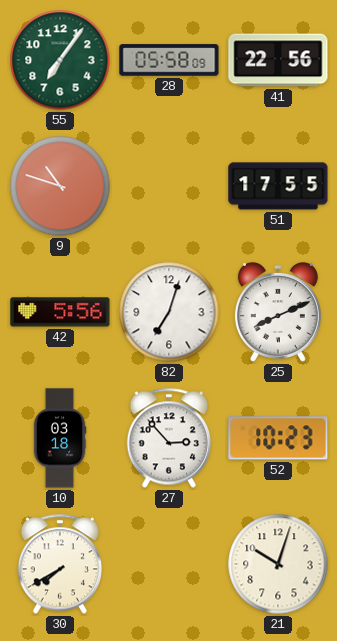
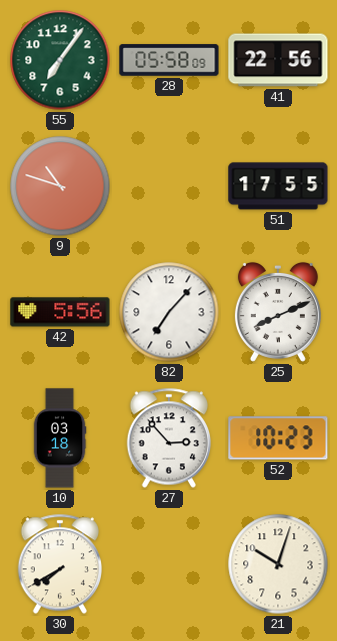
82: 7:03 -> 7:07 (169, 312)
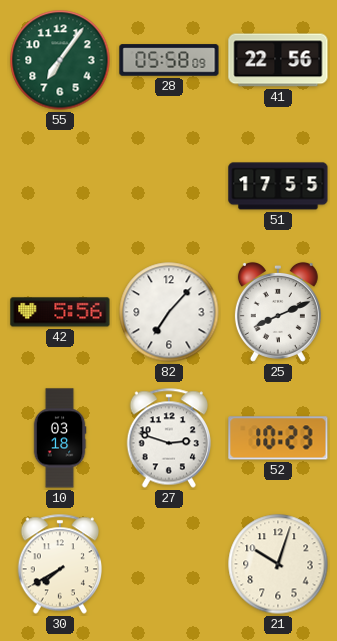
9: 10:48 -> none (60, 186)
27: 2:53 -> 2:48 (168, 438)
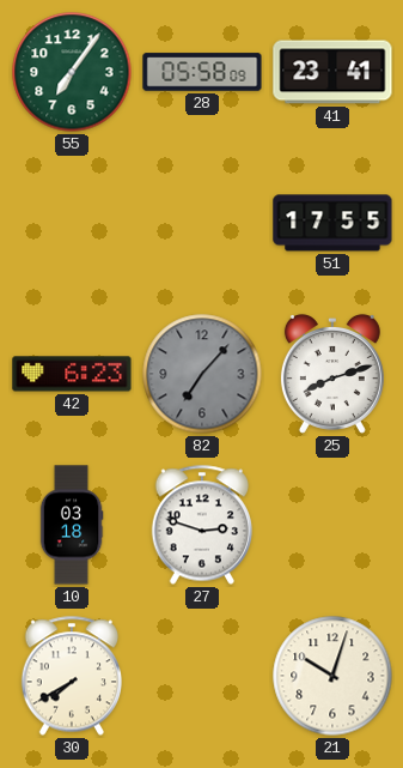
41: 22:56 -> 23:41 (332, 72)
42: 5:56 -> 6:23 (72, 374)
82 dial: white -> grey (202, 374)
25: 8:11 -> 8:12 (332, 374)
52: 10:23 -> none (278, 438)
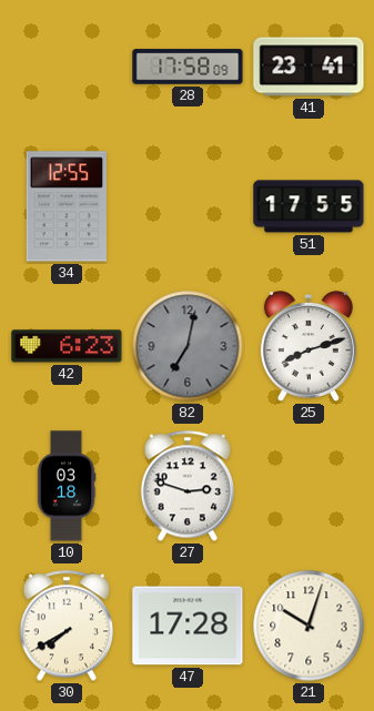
55: 7:06 -> none (72, 72)
28: 05:58 -> 17:58 (188, 67)
34: none -> 12:55 (65, 206)
82: 7:07 -> 7:02 (188, 346)
47: none -> 17:28 (188, 626)
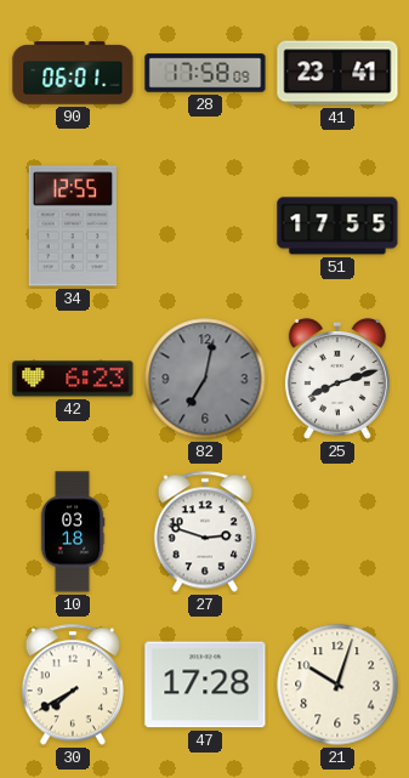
90: none -> 06:01 (73, 73)
